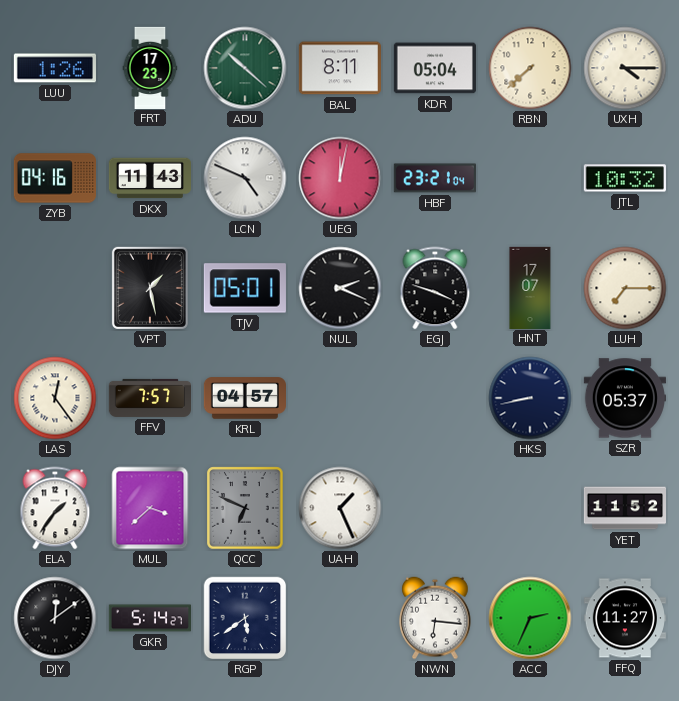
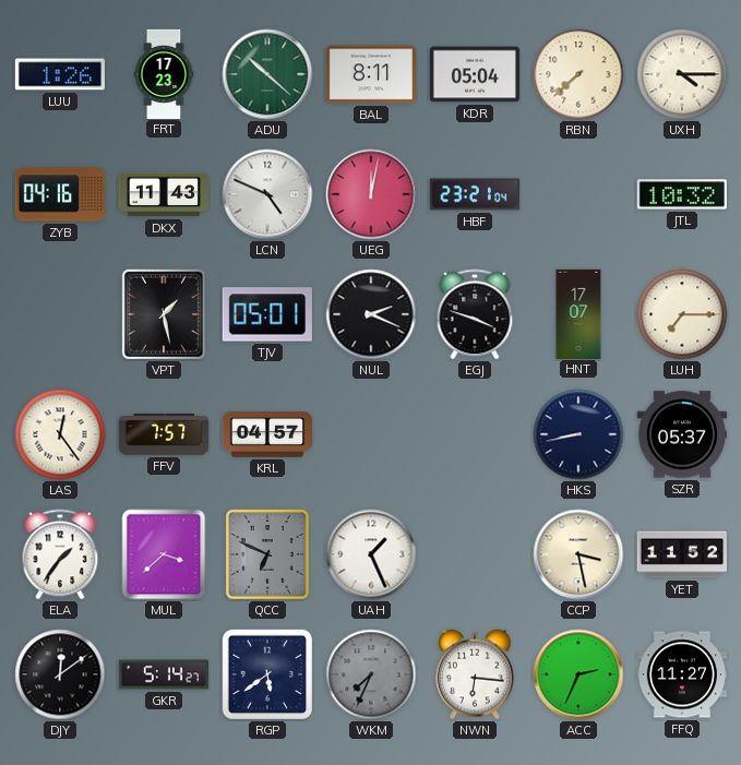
CCP: none -> 3:28 (578, 554)
WKM: none -> 7:34 (371, 674)
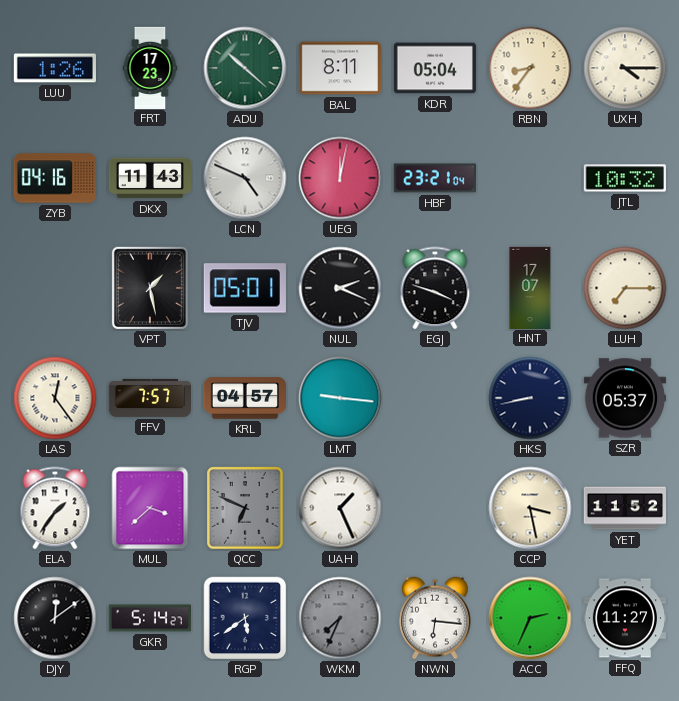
RBN: 7:38 -> 8:36 (530, 68)
LMT: none -> 9:16 (340, 398)
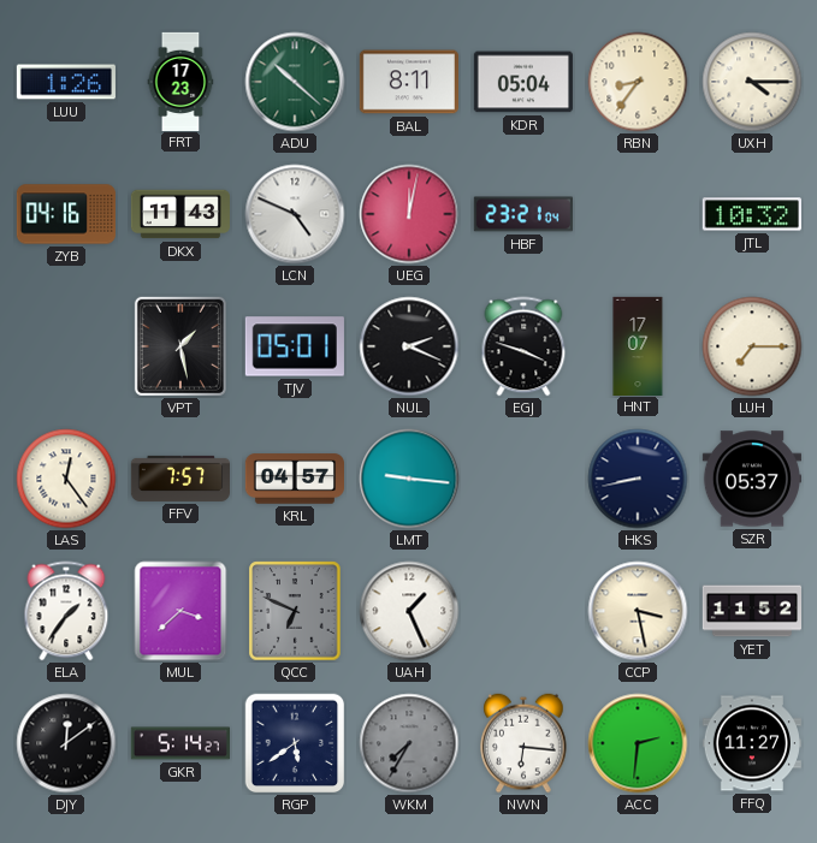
WKM: 7:34 -> 7:35 (409, 743)
ACC: 2:34 -> 2:31 (638, 743)
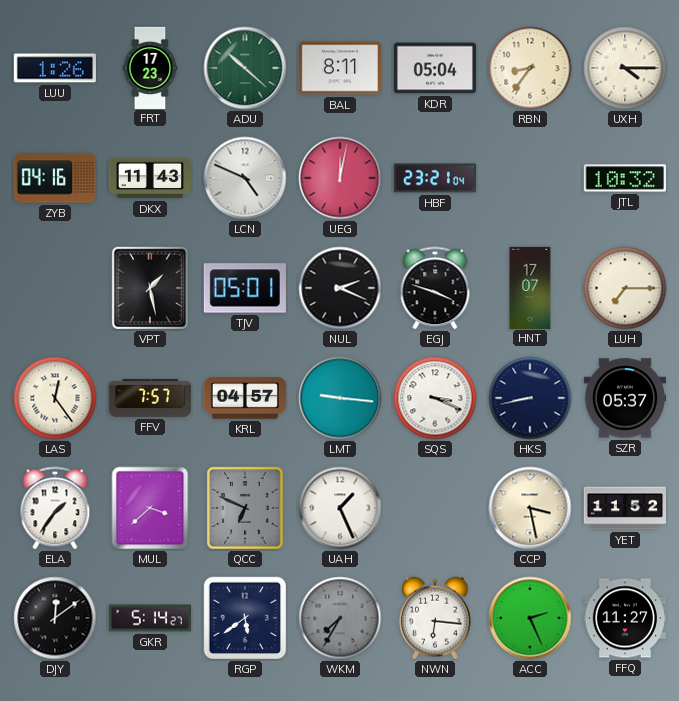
SQS: none -> 3:19 (435, 398)
ACC: 2:31 -> 2:26 (530, 618)
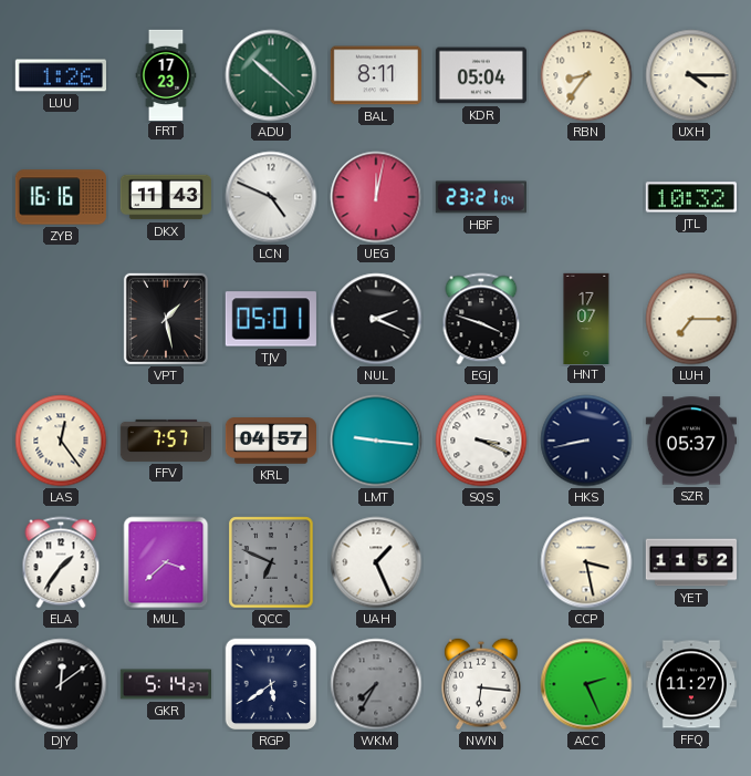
ZYB: 04:16 -> 16:16 (60, 197)
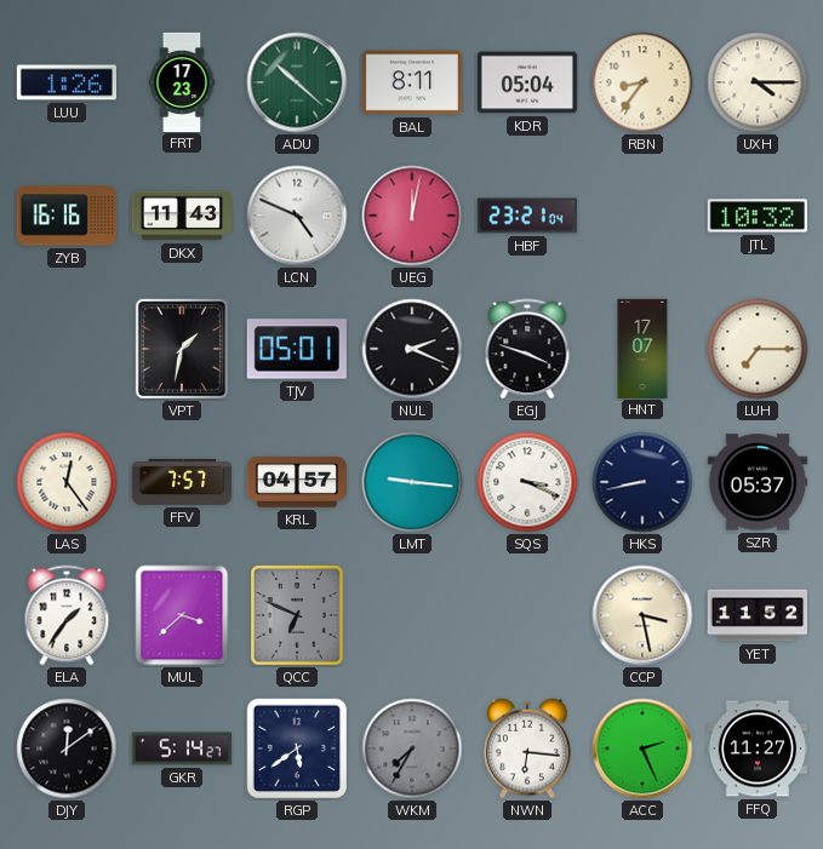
VPT: 1:28 -> 1:32 (182, 349)
UAH: 1:26 -> none (376, 562)
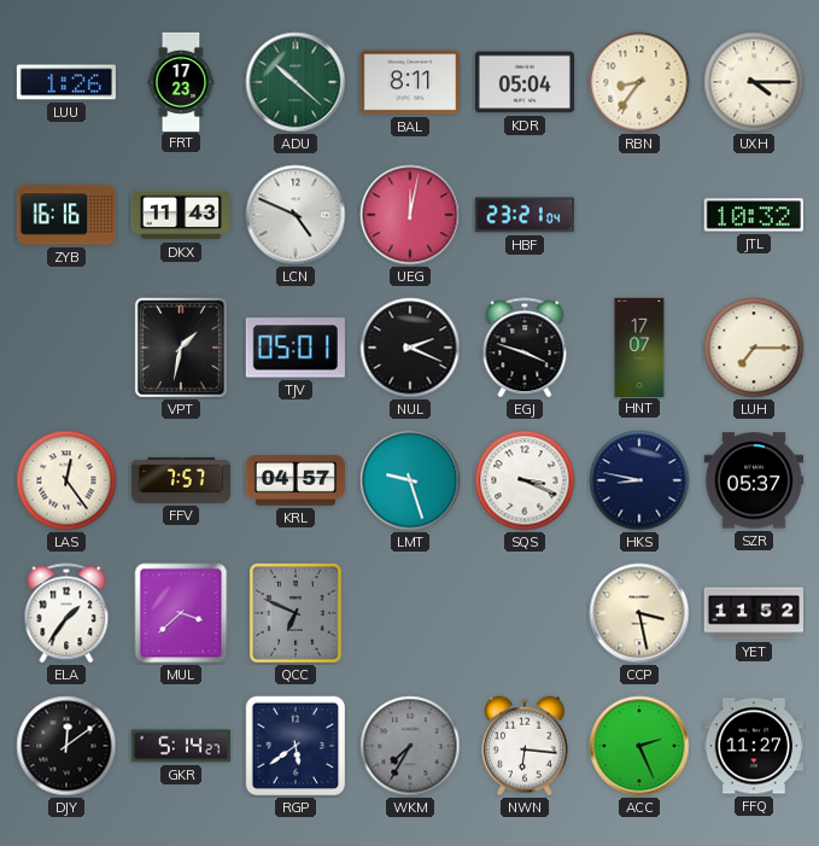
LMT: 9:16 -> 9:27 (410, 480)
HKS: 8:43 -> 8:47 (639, 480)
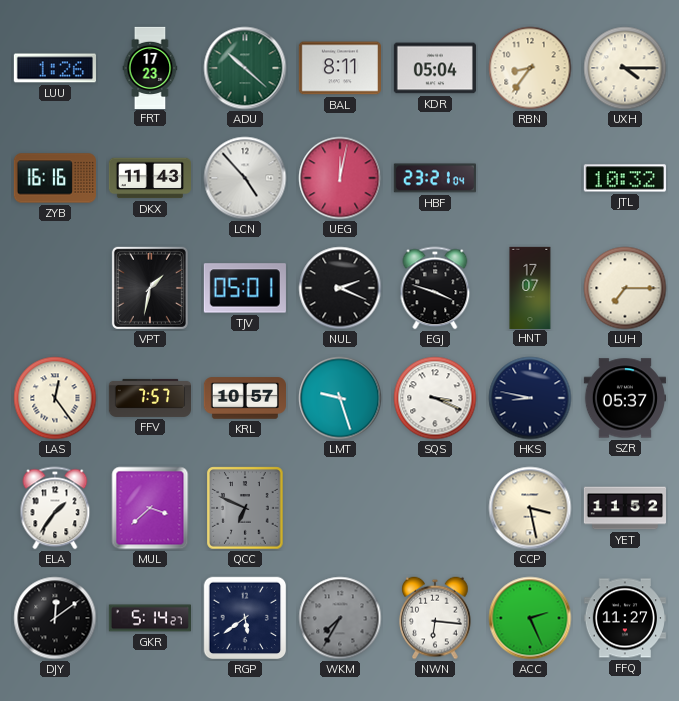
LCN: 4:49 -> 4:53 (245, 178)
KRL: 04:57 -> 10:57 (244, 398)
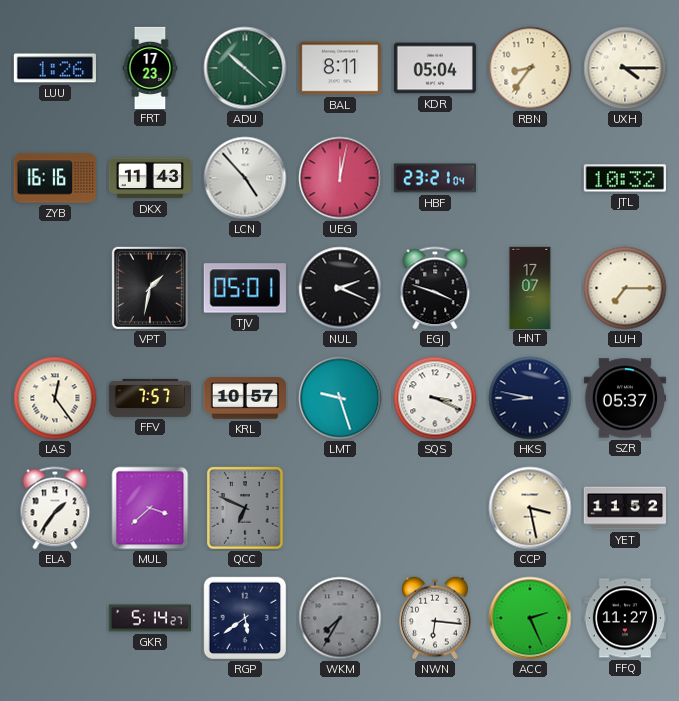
DJY: 12:09 -> none (55, 618)
